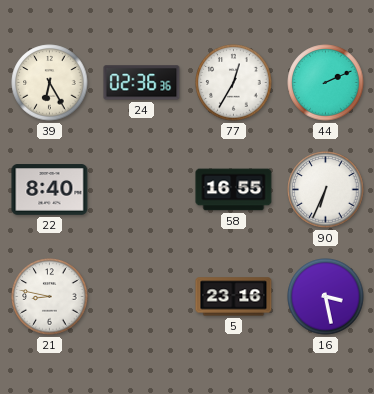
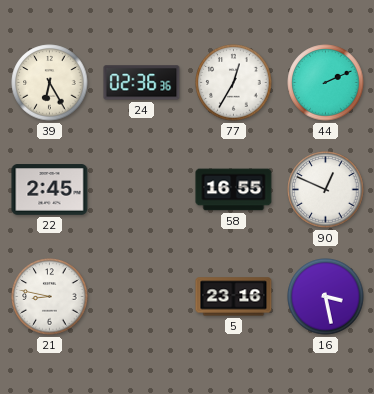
22: 8:40 -> 2:45 (50, 190)
90: 6:34 -> 12:49 (326, 190)
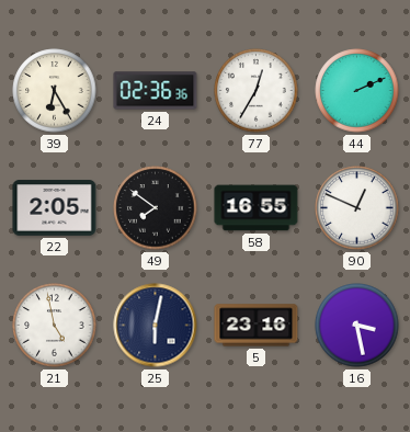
22: 2:45 -> 2:05 (55, 208)
49: none -> 7:51 (156, 208)
21: 8:47 -> 4:58 (55, 326)
25: none -> 6:02 (156, 326)
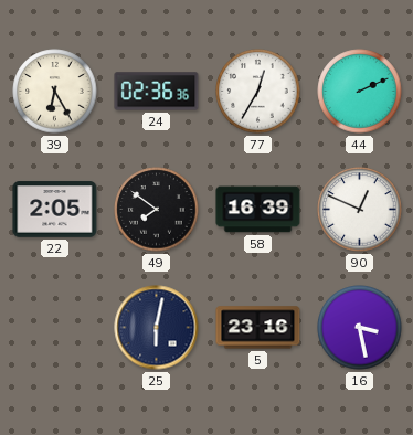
58: 16:55 -> 16:39 (258, 210)
21: 4:58 -> none (55, 326)
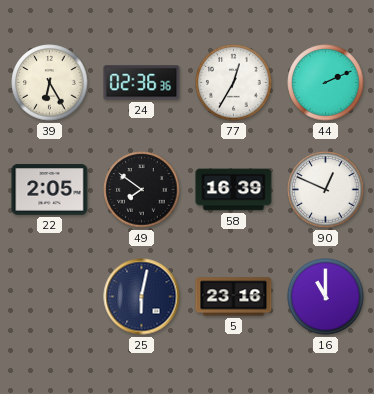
16: 3:28 -> 11:00 (326, 297)
